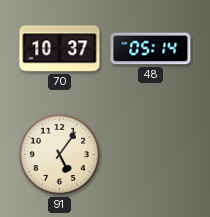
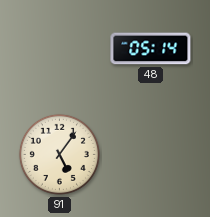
70: 10:37 -> none (60, 49)
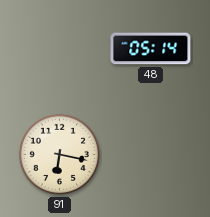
91: 5:06 -> 6:17 (59, 154)
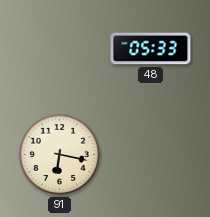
48: 05:14 -> 05:33 (151, 49)
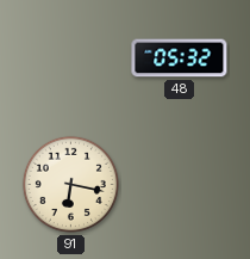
48: 05:33 -> 05:32 (180, 58)
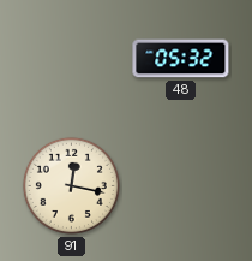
91: 6:17 -> 12:17 (71, 185)
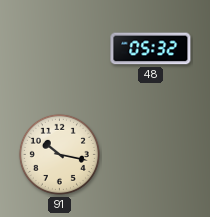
91: 12:17 -> 10:17 (59, 154)
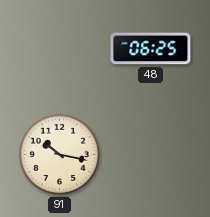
48: 05:32 -> 06:25 (151, 49)
